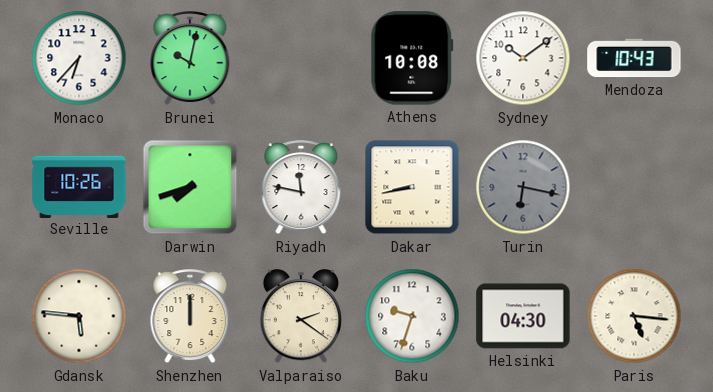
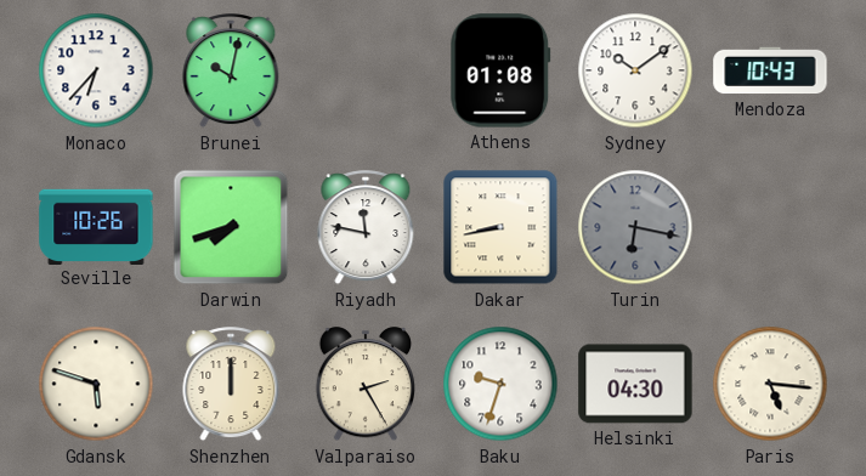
Athens: 10:08 -> 01:08 (500, 70)
Gdansk: 5:46 -> 5:48 (96, 384)
Valparaiso: 2:21 -> 2:25 (364, 385)
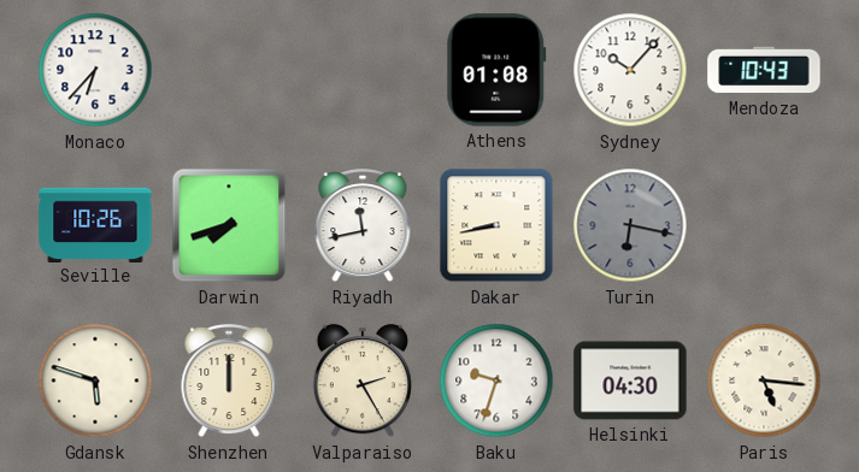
Brunei: 10:02 -> none (231, 72)
Sydney: 10:09 -> 10:07 (630, 70)
Riyadh: 11:47 -> 11:43 (363, 226)
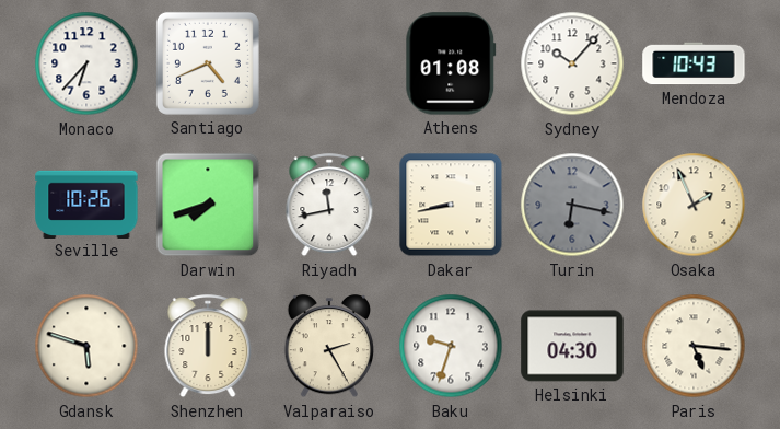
Santiago: none -> 4:41 (208, 63)
Osaka: none -> 1:56 (694, 205)
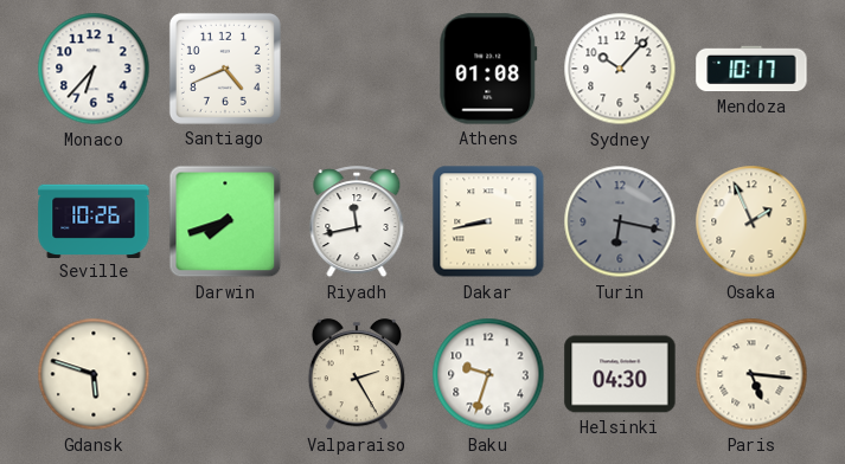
Mendoza: 10:43 -> 10:17 (751, 69)
Shenzhen: 12:00 -> none (208, 347)
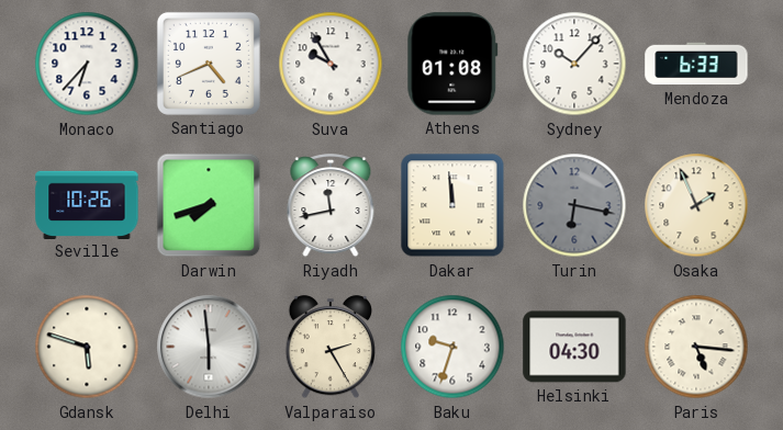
Suva: none -> 9:55 (331, 64)
Mendoza: 10:17 -> 6:33 (696, 64)
Dakar: 8:43 -> 11:59 (452, 205)
Delhi: none -> 5:59 (209, 347)
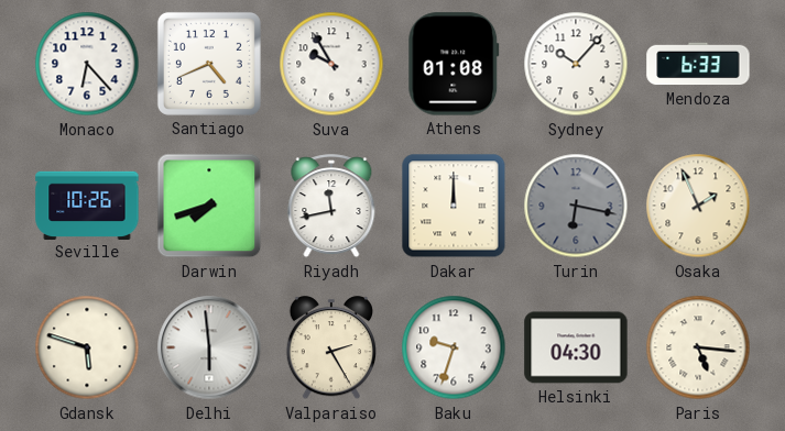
Monaco: 6:37 -> 6:23 (87, 64)
Dakar: 11:59 -> 12:00 (454, 206)
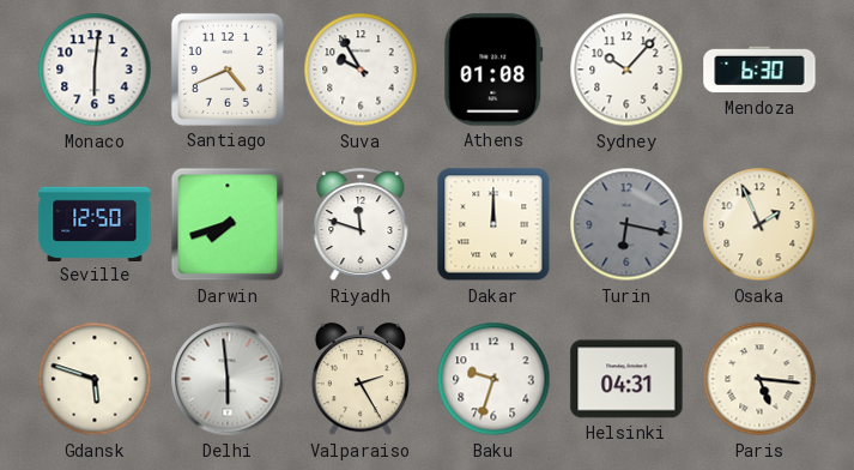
Monaco: 6:23 -> 6:01 (95, 70)
Mendoza: 6:33 -> 6:30 (759, 70)
Seville: 10:26 -> 12:50 (95, 223)
Riyadh: 11:43 -> 11:48 (361, 225)
Helsinki: 04:30 -> 04:31 (626, 379)
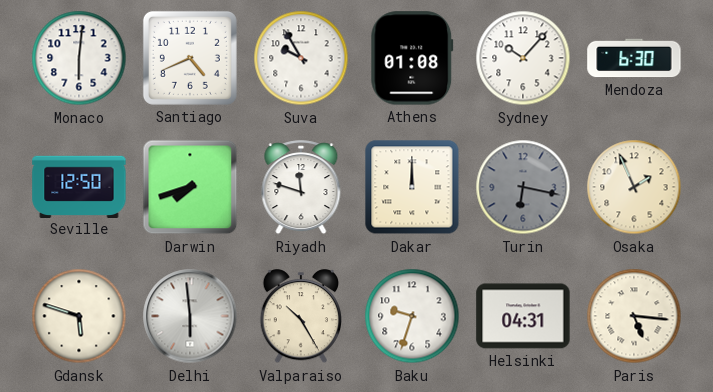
Valparaiso: 2:25 -> 10:25 (300, 317)
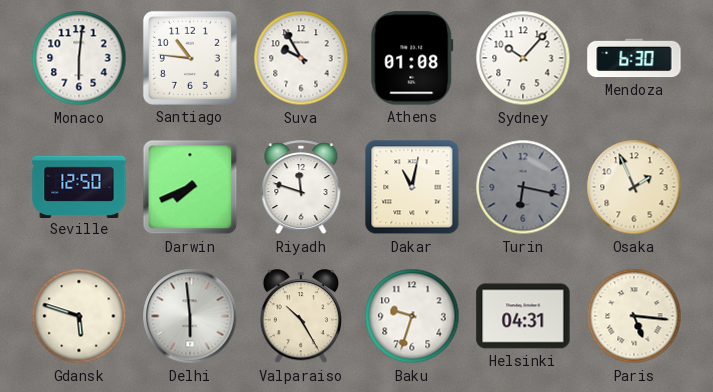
Santiago: 4:41 -> 10:46 (190, 58)
Darwin: 7:42 -> 7:41 (190, 187)
Dakar: 12:00 -> 11:02 (412, 187)
